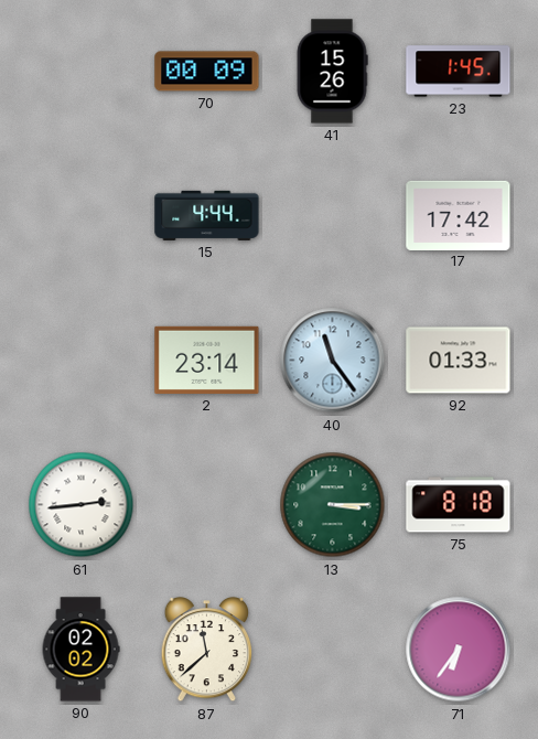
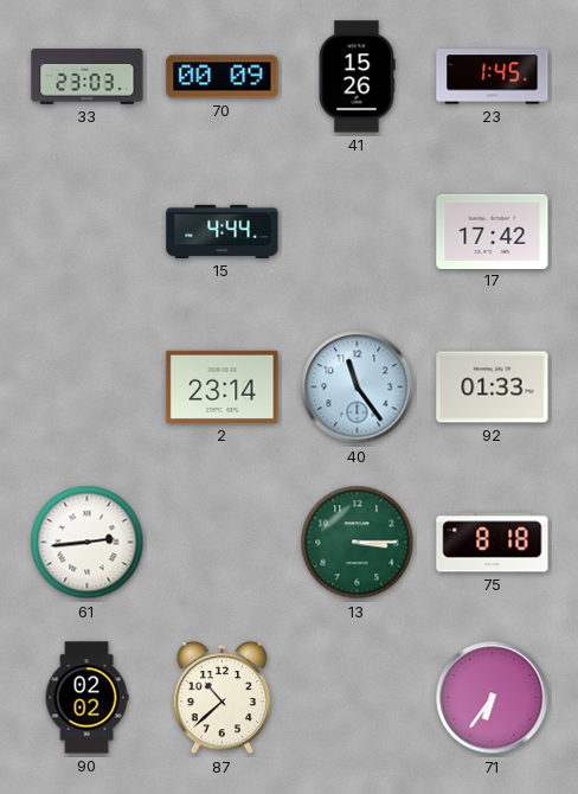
33: none -> 23:03 (88, 76)
87: 11:38 -> 10:38 (223, 698)
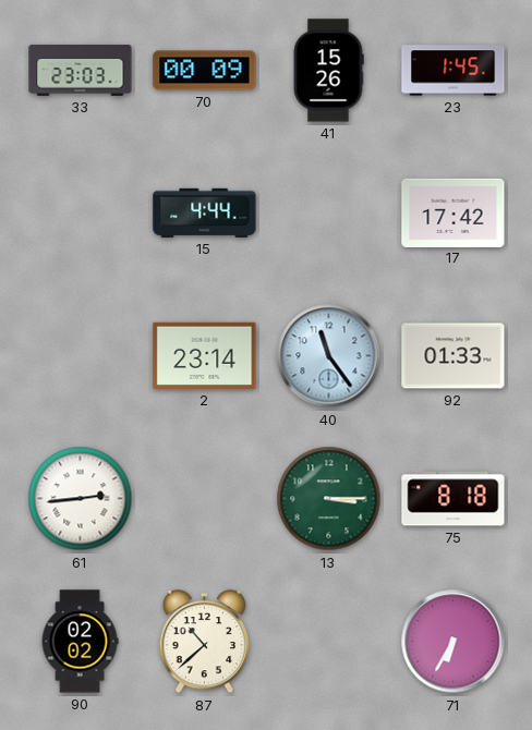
71: 6:36 -> 6:35 (454, 642)
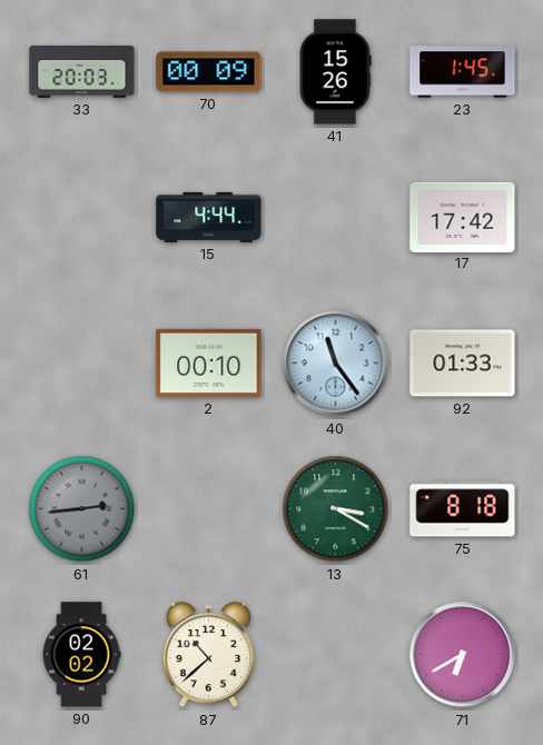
33: 23:03 -> 20:03 (82, 71)
2: 23:14 -> 00:10 (209, 362)
61 dial: white -> grey (82, 509)
13: 3:15 -> 3:20 (336, 509)
71: 6:35 -> 6:40 (463, 655)
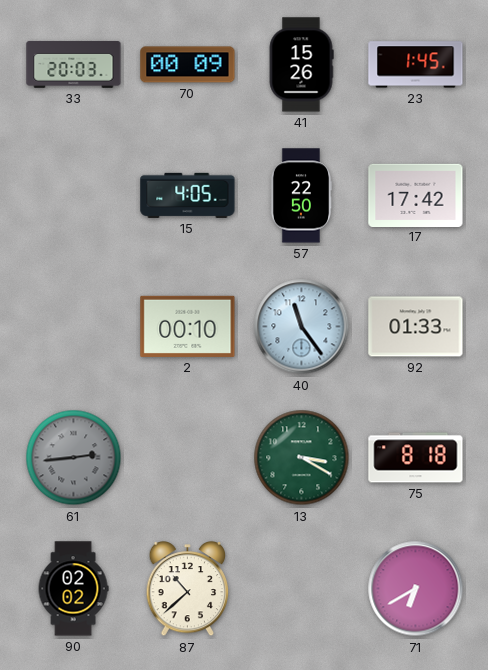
15: 4:44 -> 4:05 (188, 195)
57: none -> 22:50 (301, 196)
